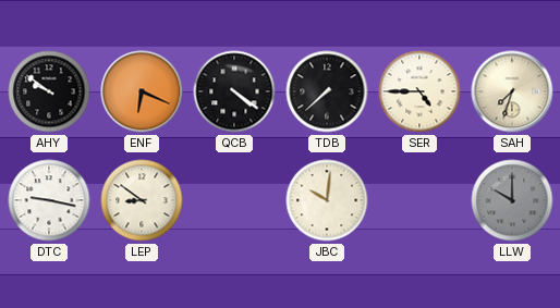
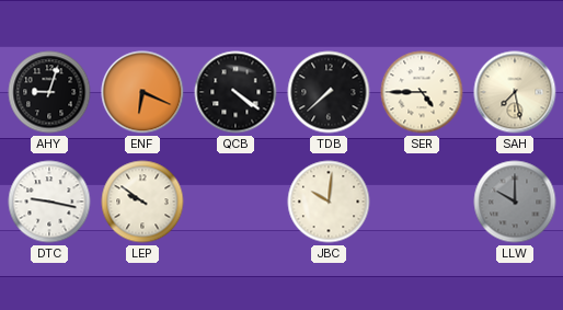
AHY: 9:51 -> 9:03 (49, 92)
SAH: 7:33 -> 7:28 (515, 92)
LEP: 8:51 -> 9:51 (142, 202)
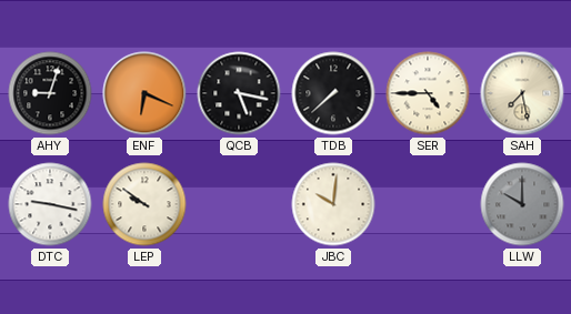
QCB: 4:21 -> 5:17 (239, 93)
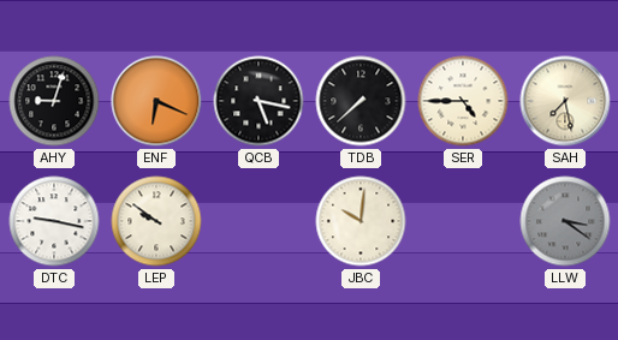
LLW: 10:00 -> 3:21 (565, 221)
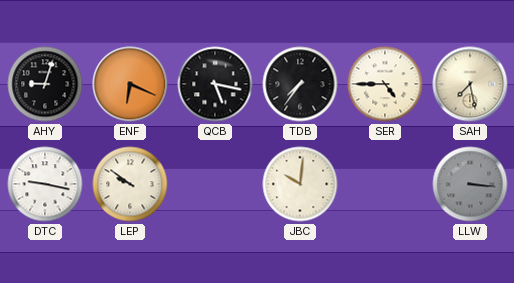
TDB: 7:38 -> 7:36 (300, 84)
LLW: 3:21 -> 3:16 (470, 184)
